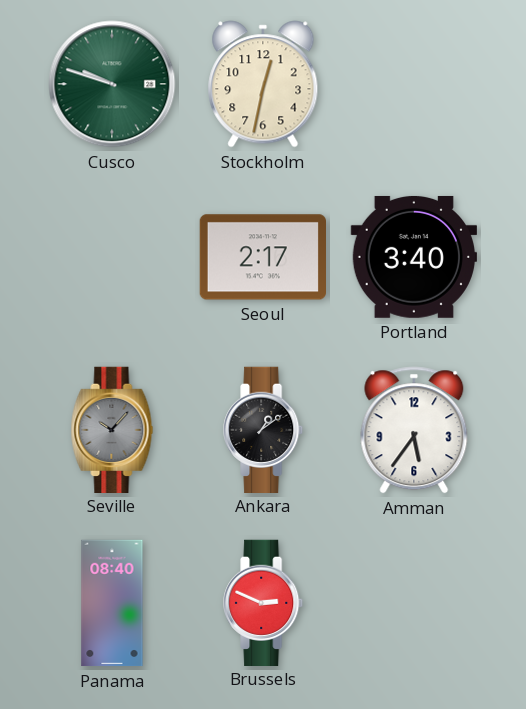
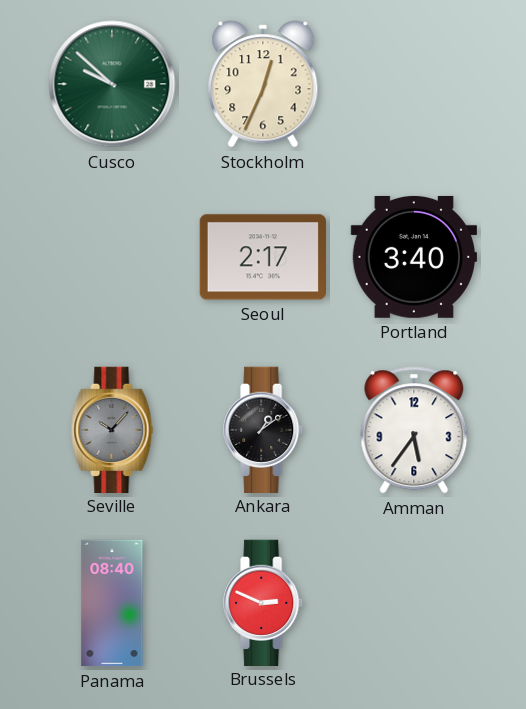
Cusco: 9:48 -> 9:52 (112, 84)
Stockholm: 12:32 -> 12:34 (263, 84)
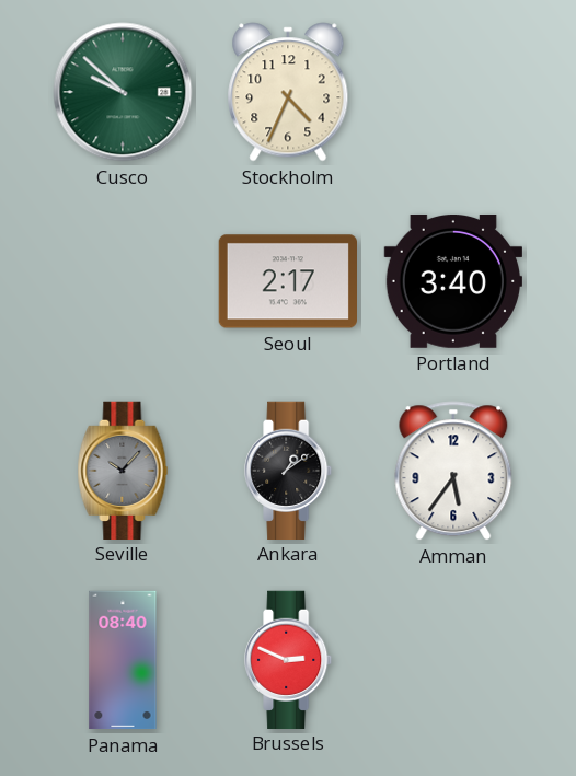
Stockholm: 12:34 -> 4:34 (288, 92)
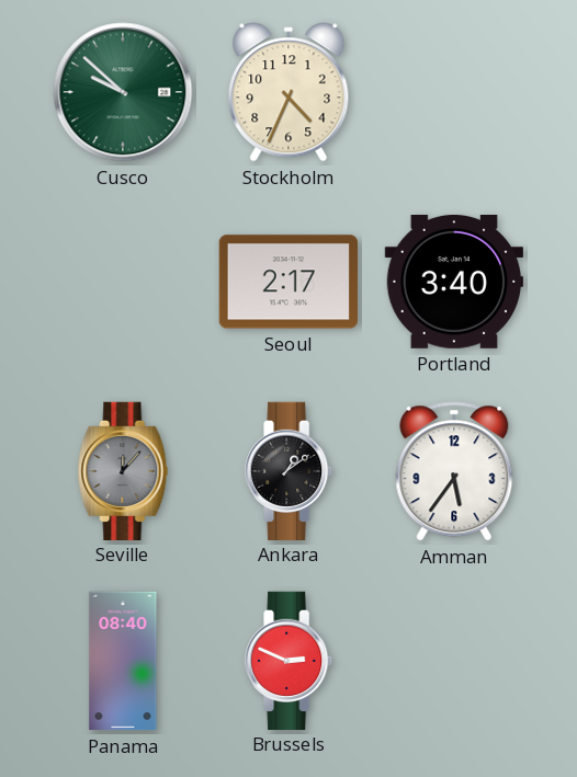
Seville: 10:07 -> 12:07 (123, 470)
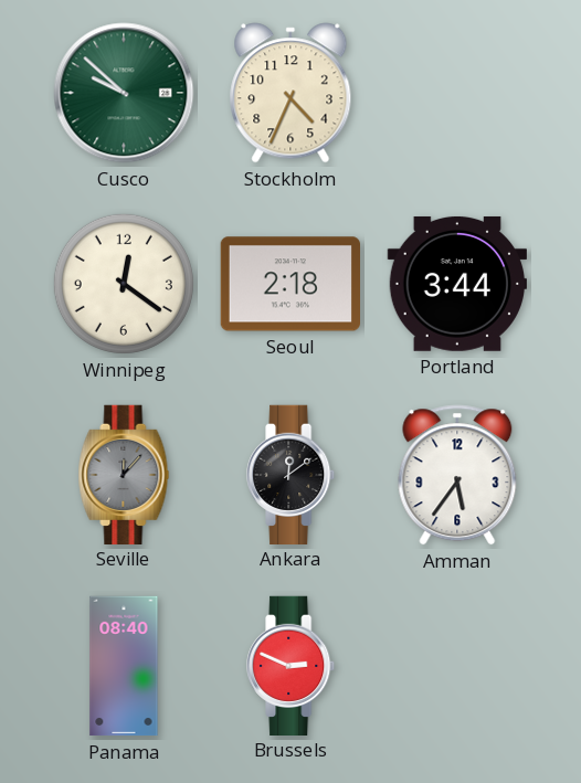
Winnipeg: none -> 12:21 (124, 284)
Seoul: 2:17 -> 2:18 (289, 284)
Portland: 3:40 -> 3:44 (456, 284)
Ankara: 1:09 -> 12:09 (292, 474)
